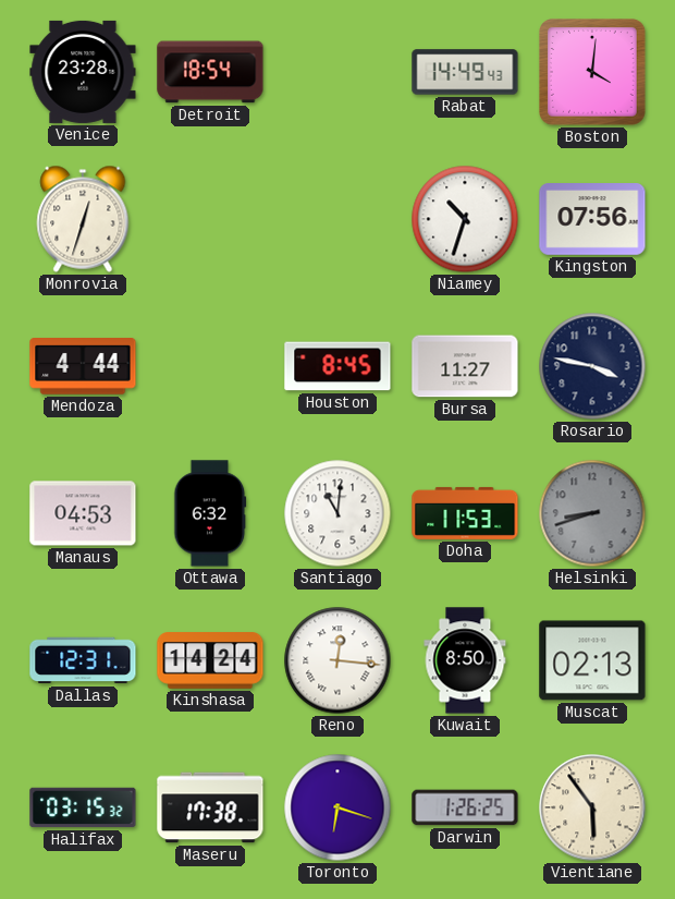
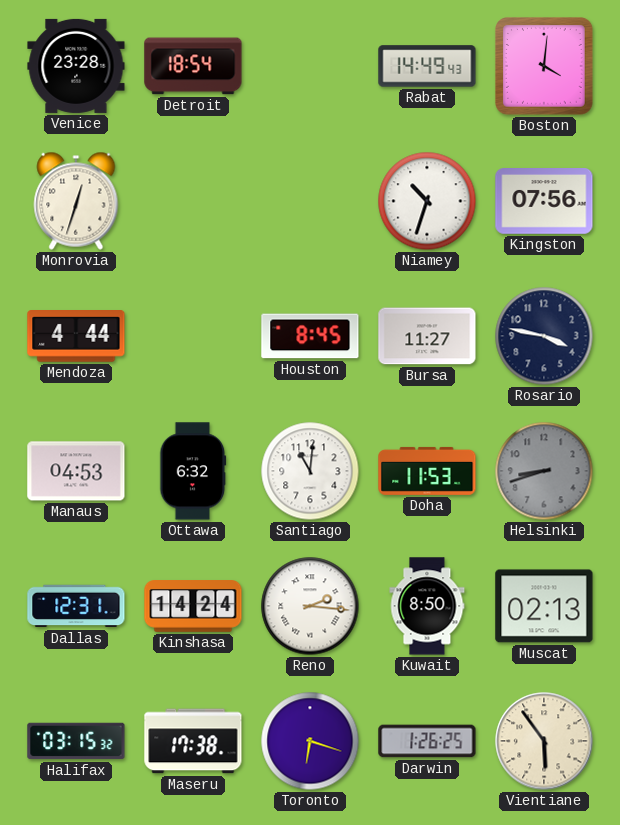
Reno: 12:16 -> 2:16 (310, 606)
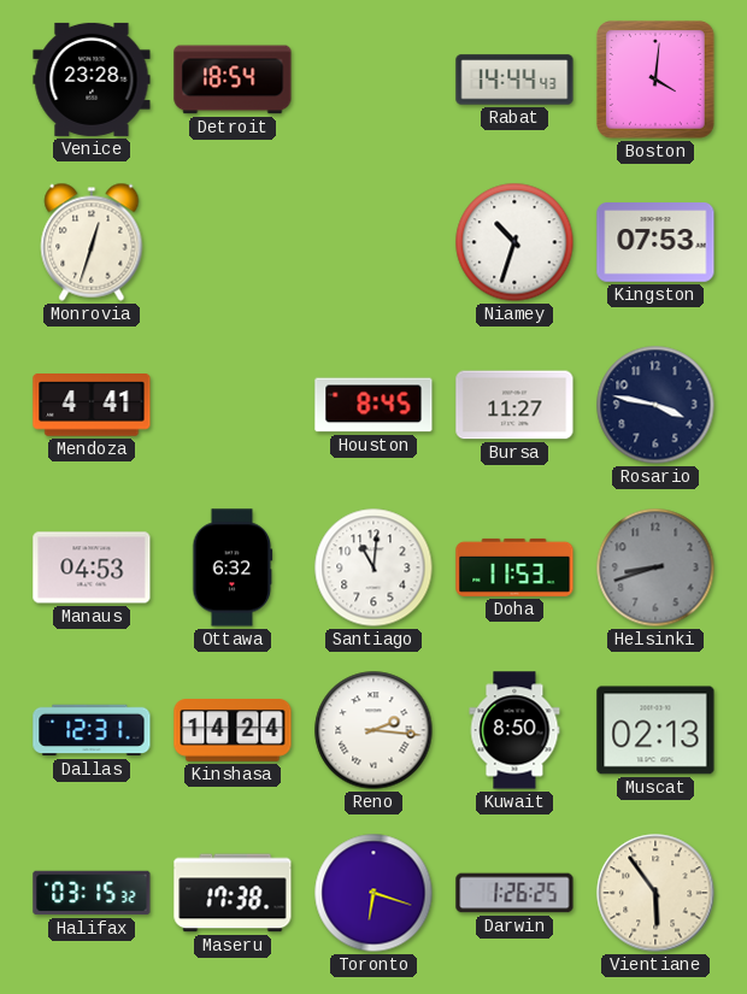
Rabat: 14:49 -> 14:44 (514, 80)
Kingston: 07:56 -> 07:53 (655, 243)
Mendoza: 4:44 -> 4:41 (92, 405)
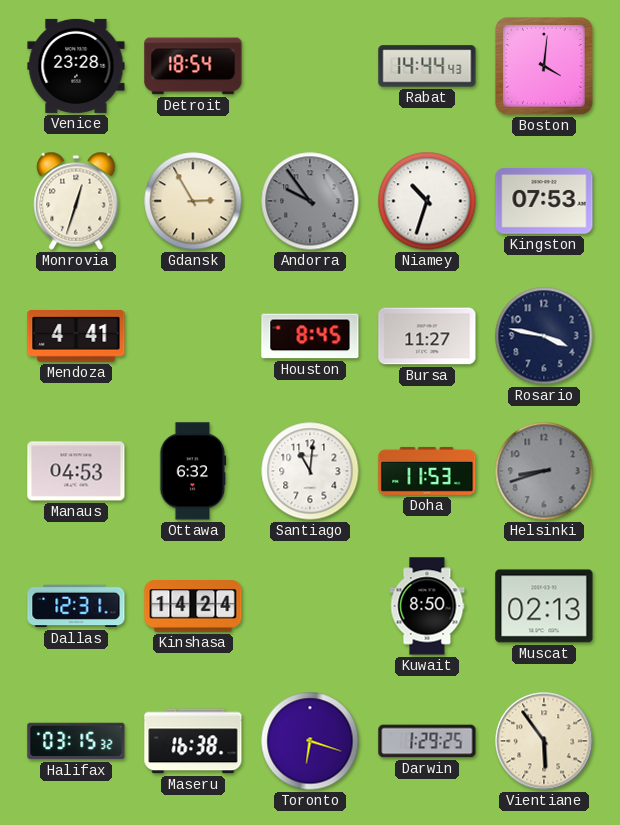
Gdansk: none -> 2:55 (193, 201)
Andorra: none -> 9:54 (310, 201)
Reno: 2:16 -> none (373, 730)
Maseru: 17:38 -> 16:38 (193, 741)
Darwin: 1:26 -> 1:29 (427, 741)
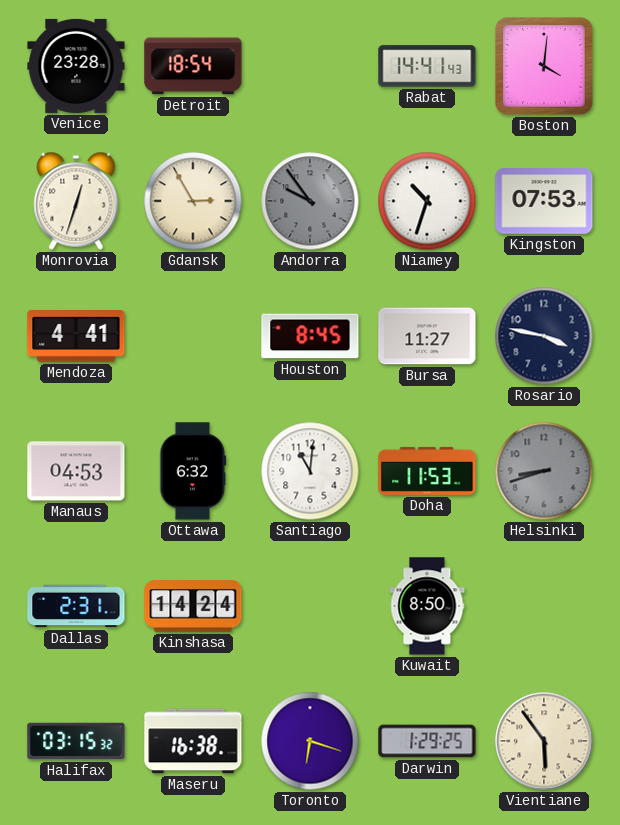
Rabat: 14:44 -> 14:41 (427, 66)
Dallas: 12:31 -> 2:31 (76, 606)
Muscat: 02:13 -> none (544, 606)
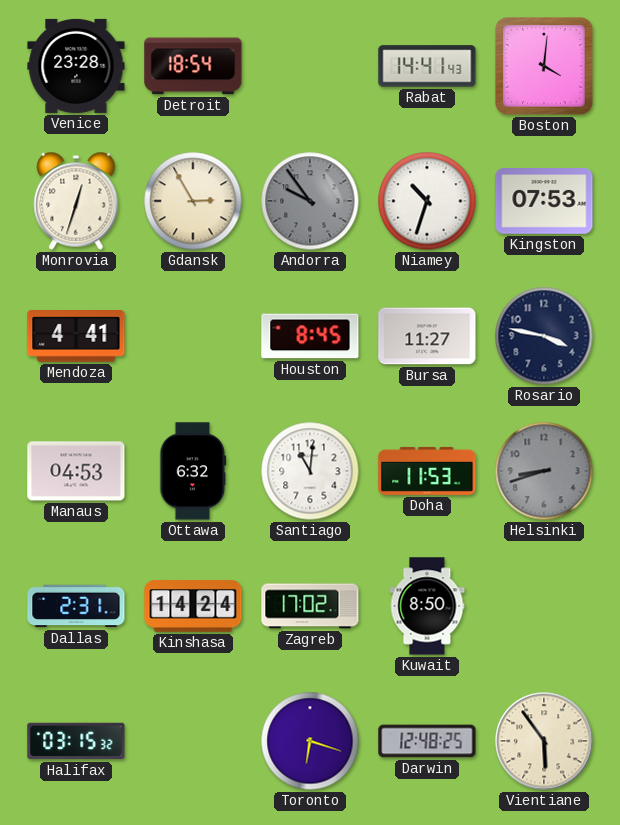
Zagreb: none -> 17:02 (310, 606)
Maseru: 16:38 -> none (193, 741)
Darwin: 1:29 -> 12:48 (427, 741)
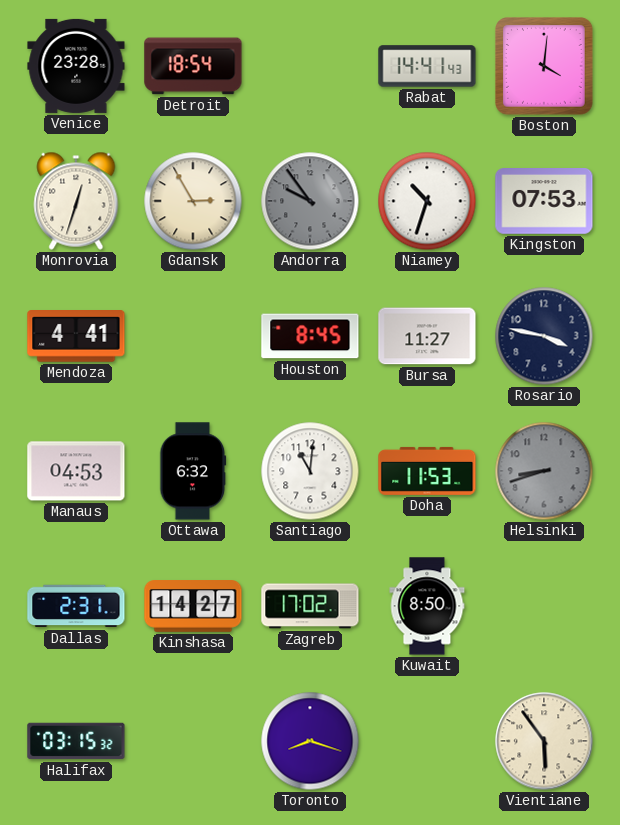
Kinshasa: 14:24 -> 14:27 (193, 606)
Toronto: 6:18 -> 8:18 (310, 741)
Darwin: 12:48 -> none (427, 741)
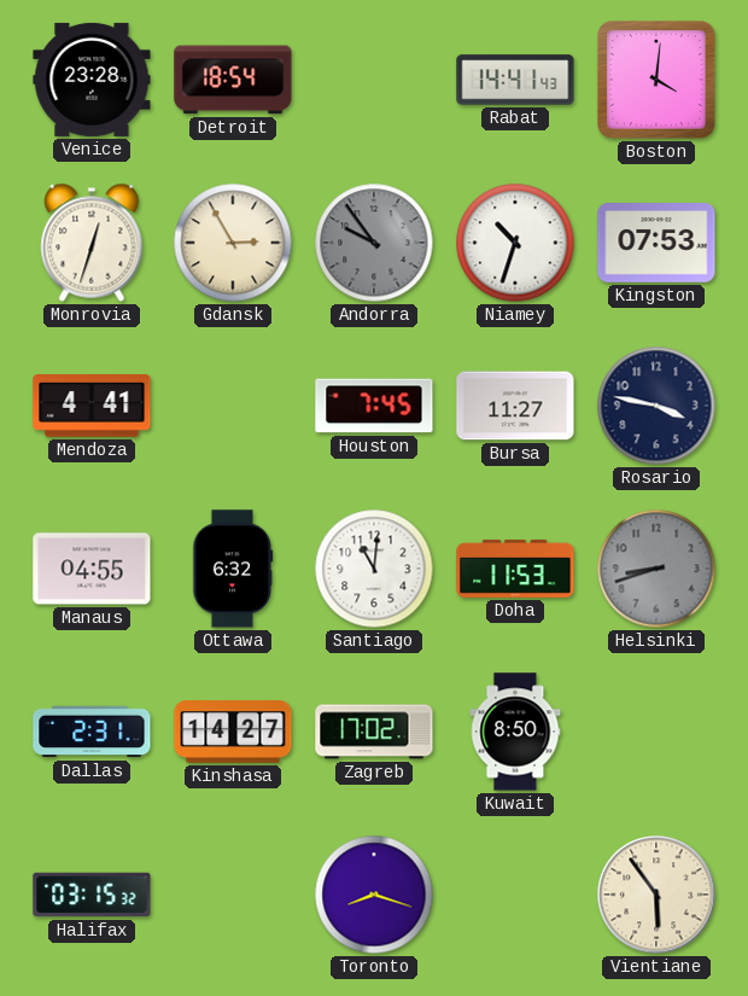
Houston: 8:45 -> 7:45 (374, 406)
Manaus: 04:53 -> 04:55 (92, 569)
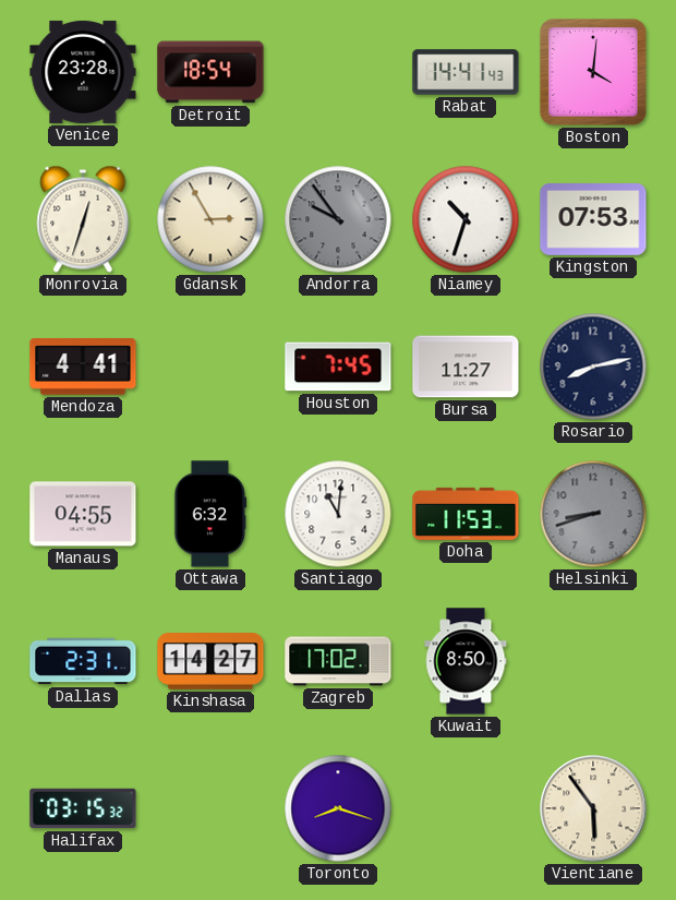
Rosario: 3:47 -> 8:13 (593, 367)
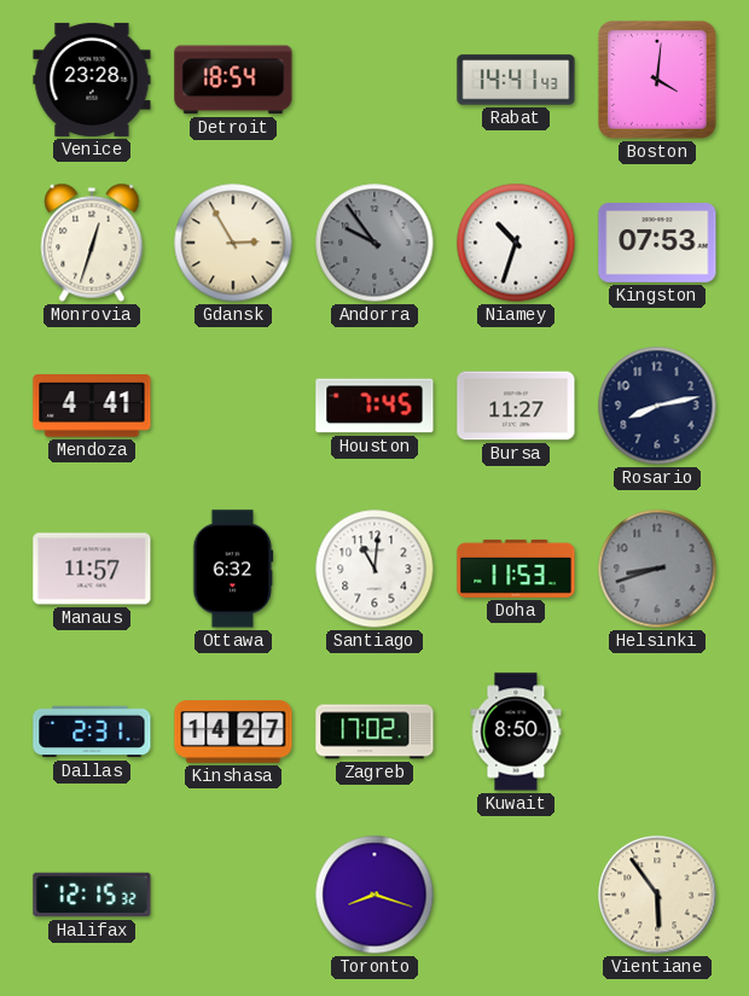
Manaus: 04:55 -> 11:57 (92, 569)
Halifax: 03:15 -> 12:15 (92, 895)
